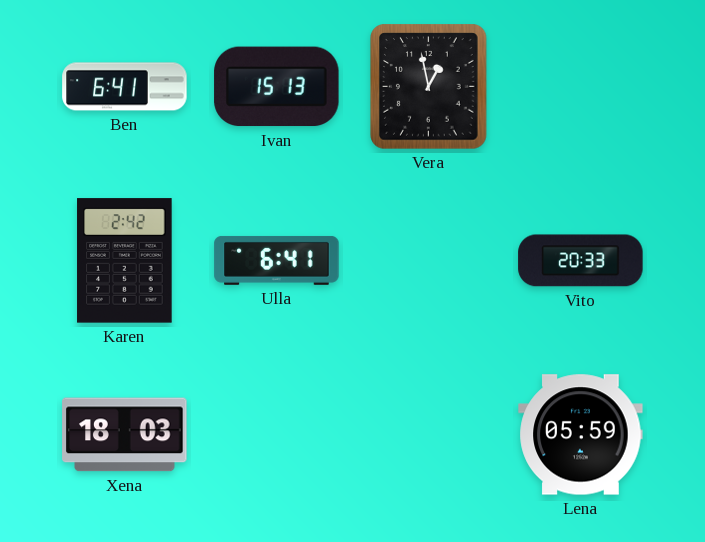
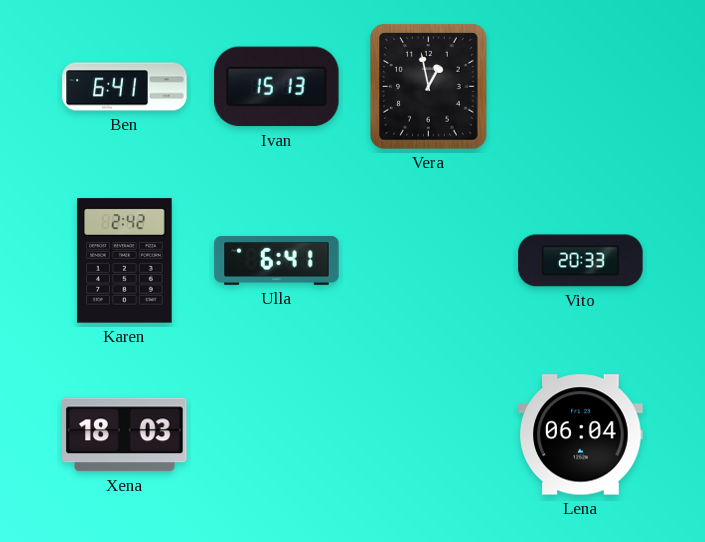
Lena: 05:59 -> 06:04 (581, 435)
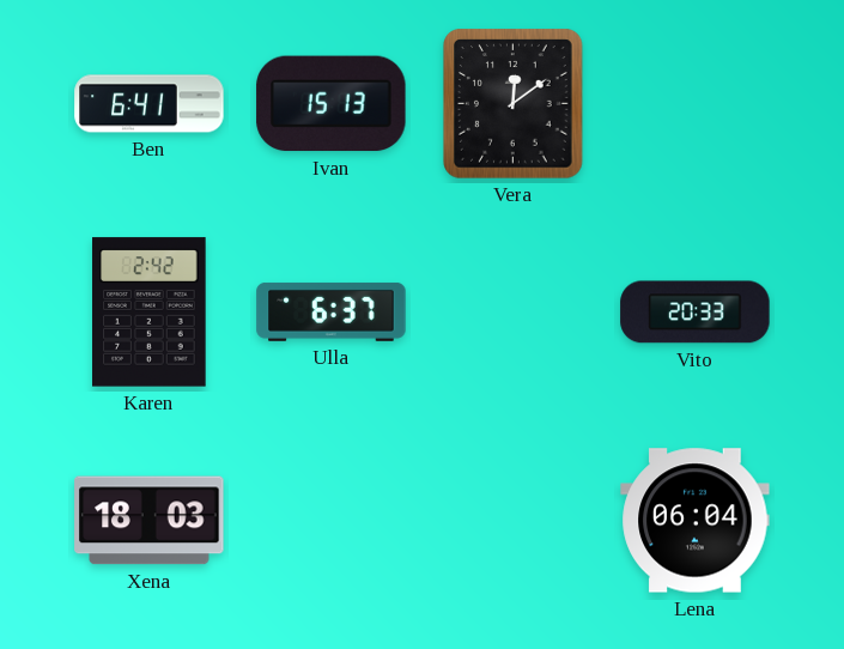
Vera: 12:58 -> 12:09 (514, 104)
Ulla: 6:41 -> 6:37 (332, 311)
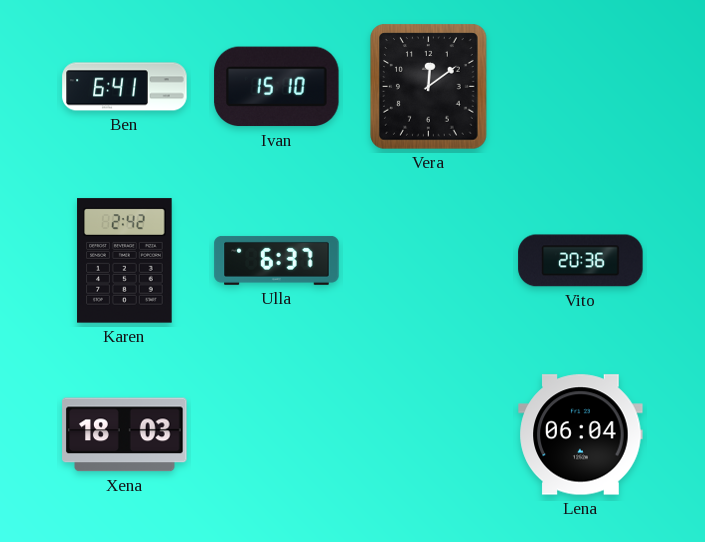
Ivan: 15:13 -> 15:10 (277, 87)
Vito: 20:33 -> 20:36 (581, 261)
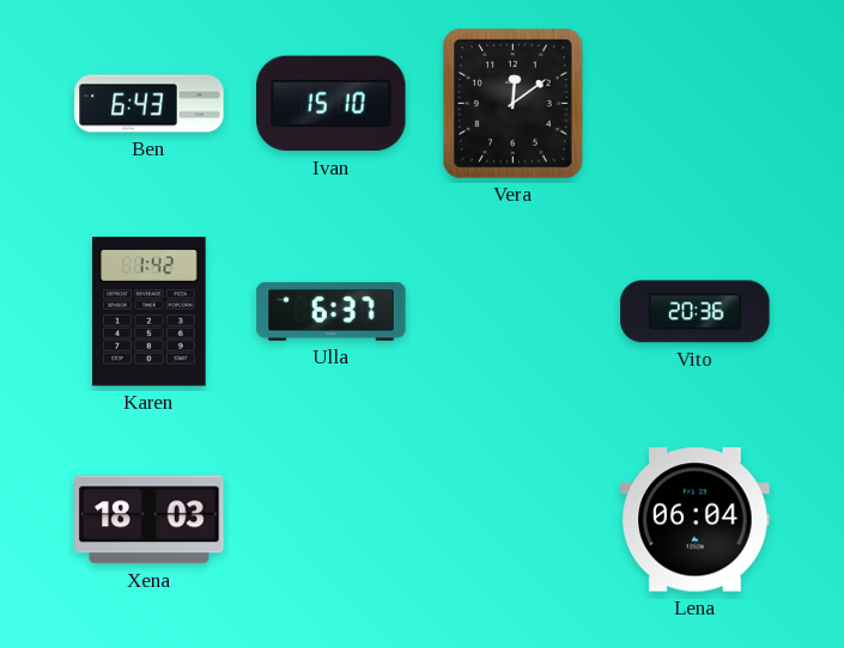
Ben: 6:41 -> 6:43 (150, 104)
Karen: 2:42 -> 1:42 (150, 312)
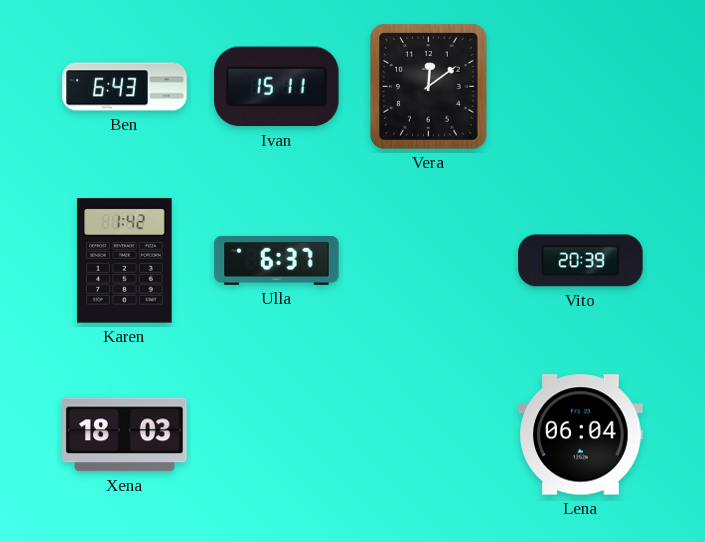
Ivan: 15:10 -> 15:11 (277, 87)
Vito: 20:36 -> 20:39 (581, 261)
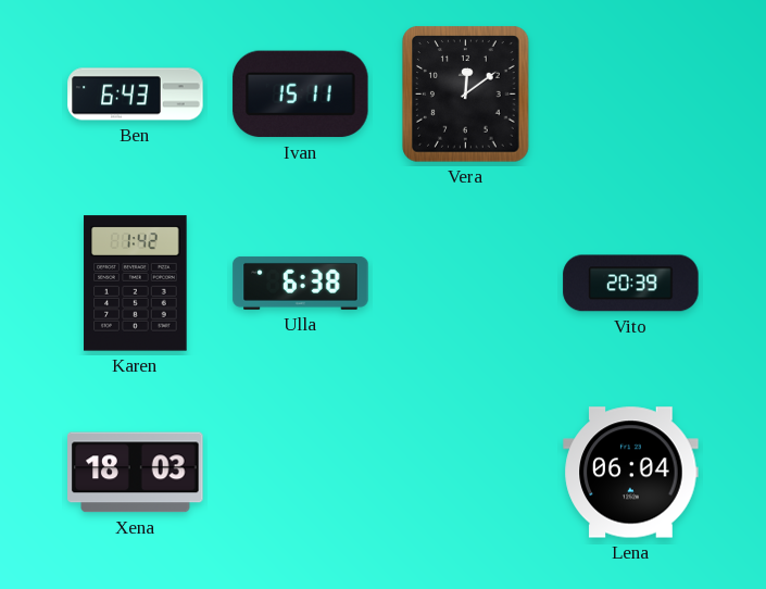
Ulla: 6:37 -> 6:38 (301, 283)
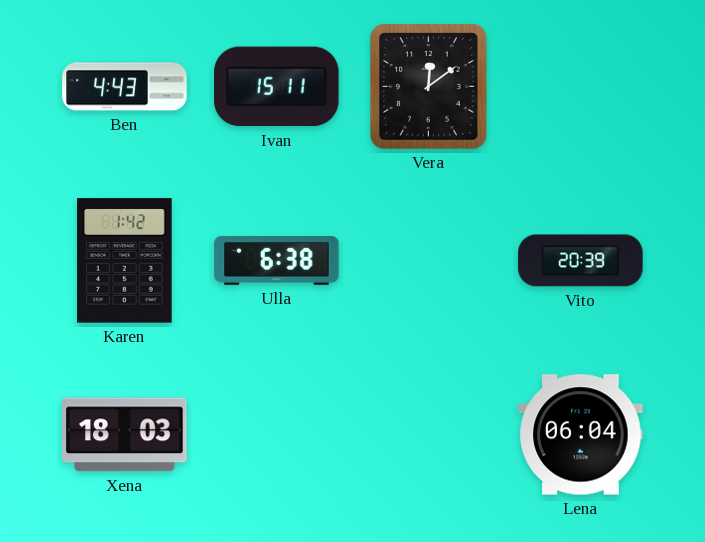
Ben: 6:43 -> 4:43 (125, 87)
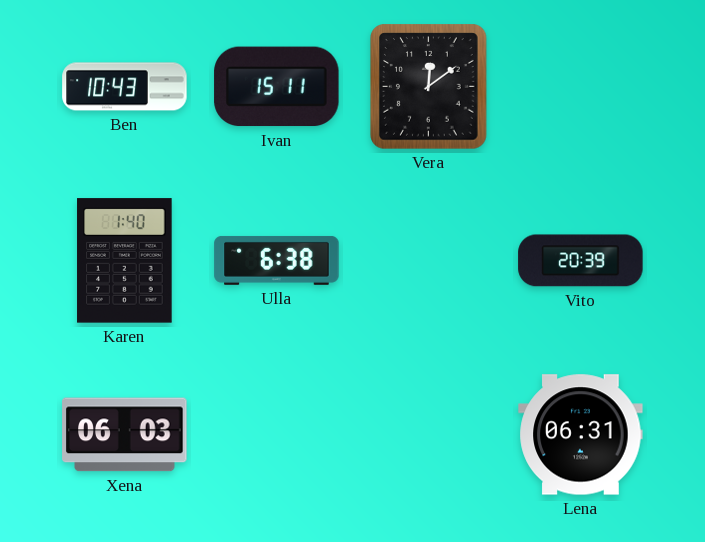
Ben: 4:43 -> 10:43 (125, 87)
Karen: 1:42 -> 1:40 (125, 261)
Xena: 18:03 -> 06:03 (125, 435)
Lena: 06:04 -> 06:31 (581, 435)
